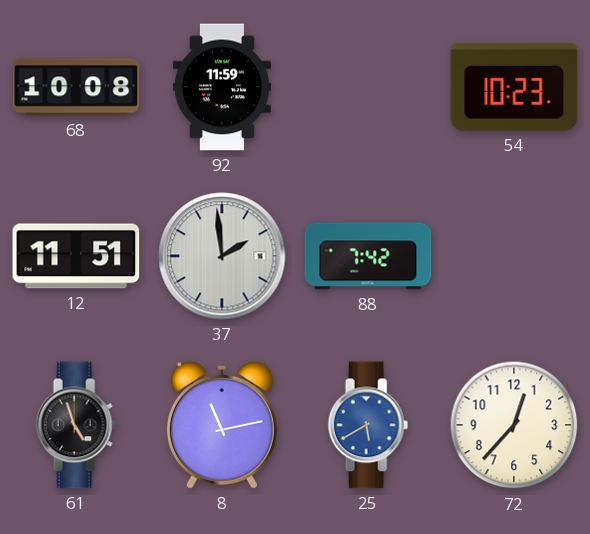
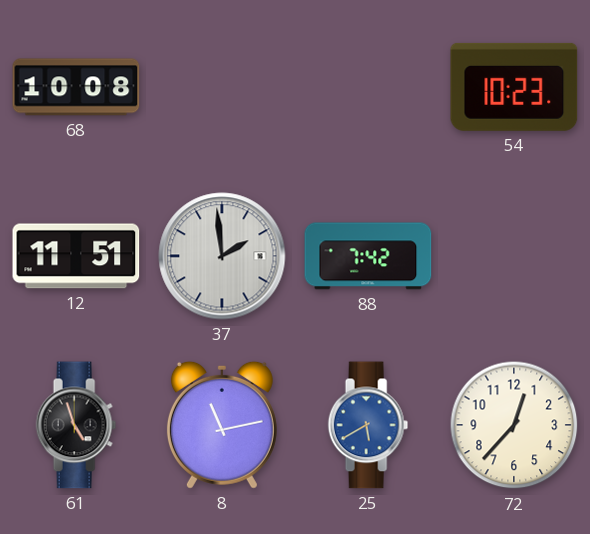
92: 11:59 -> none (222, 87)
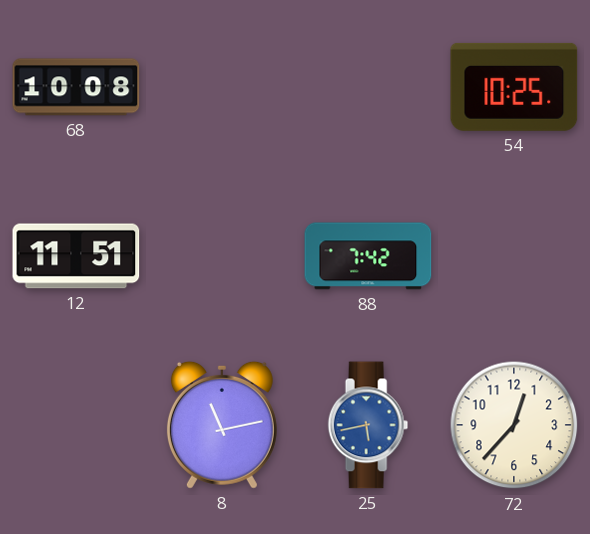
54: 10:23 -> 10:25 (514, 87)
37: 1:59 -> none (222, 256)
61: 4:57 -> none (76, 425)
25: 5:40 -> 5:43 (368, 425)
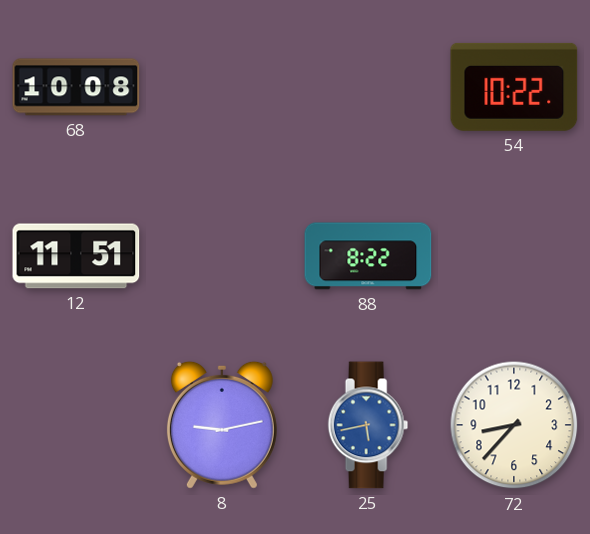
54: 10:25 -> 10:22 (514, 87)
88: 7:42 -> 8:22 (368, 256)
8: 11:13 -> 9:13 (222, 425)
72: 12:37 -> 8:37 (514, 425)
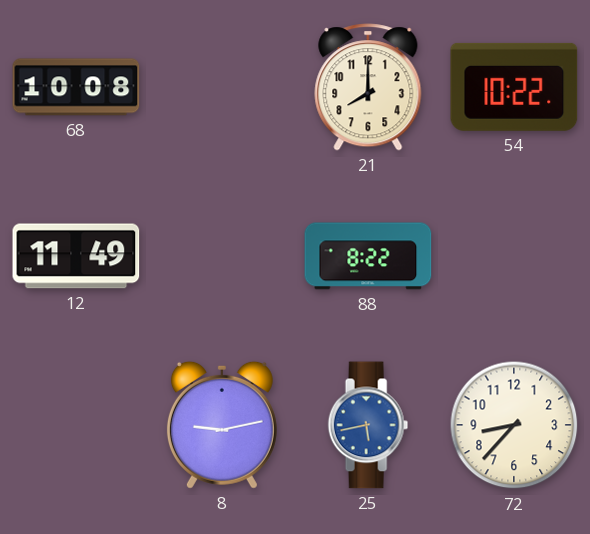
21: none -> 8:00 (368, 87)
12: 11:51 -> 11:49 (76, 256)
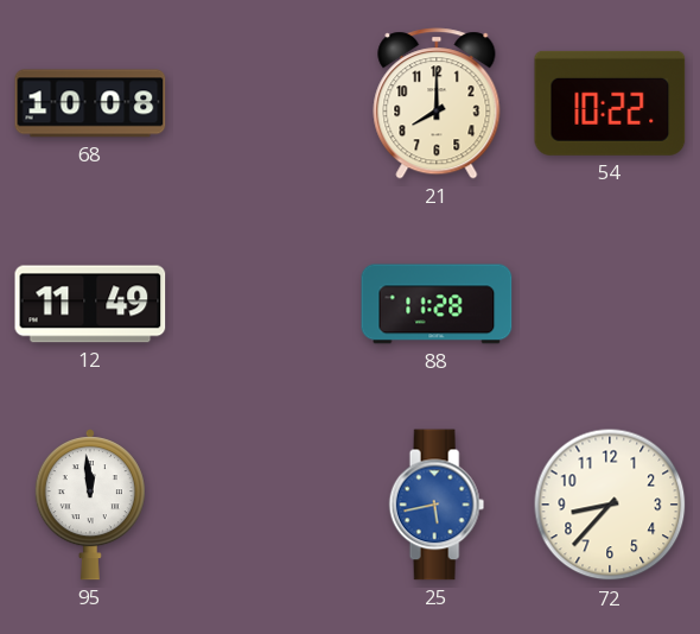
88: 8:22 -> 11:28 (437, 304)
95: none -> 11:59 (90, 505)
8: 9:13 -> none (222, 425)
